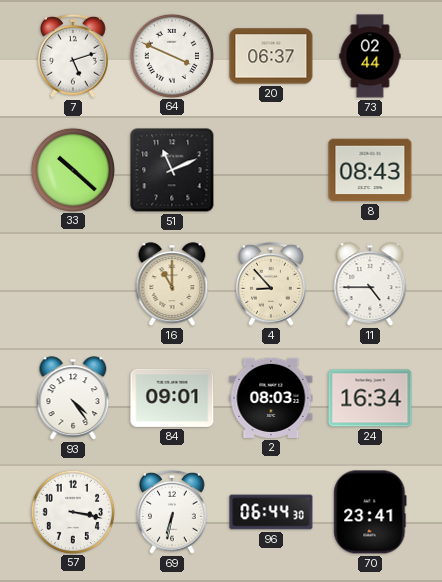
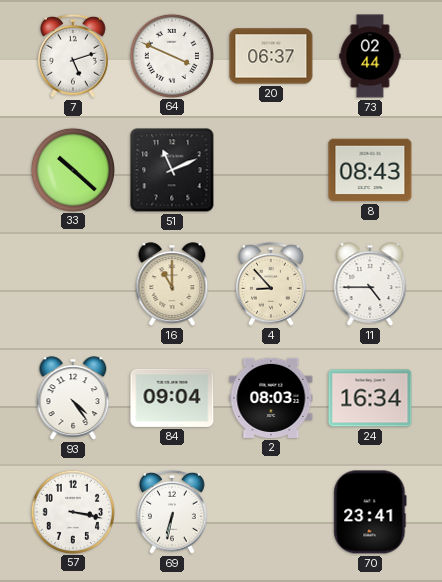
84: 09:01 -> 09:04 (172, 398)
96: 06:44 -> none (271, 512)
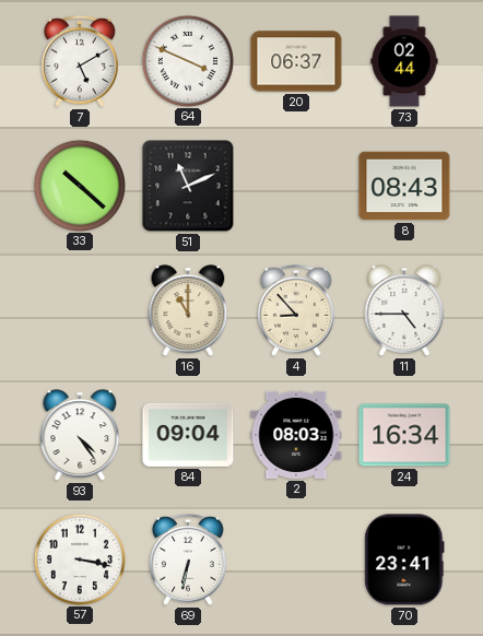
7: 5:12 -> 5:10 (81, 61)
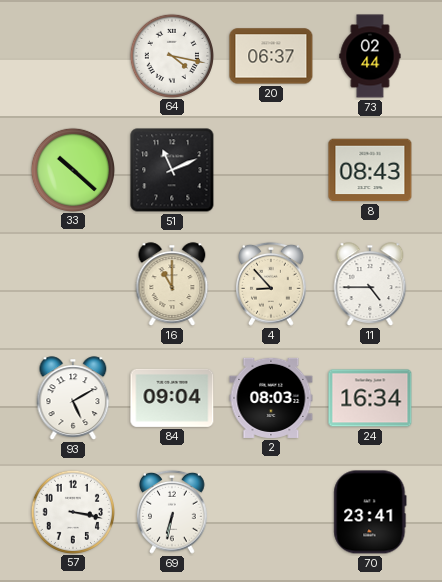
7: 5:10 -> none (81, 61)
64: 3:49 -> 4:17 (171, 55)
93: 4:24 -> 5:10 (73, 398)
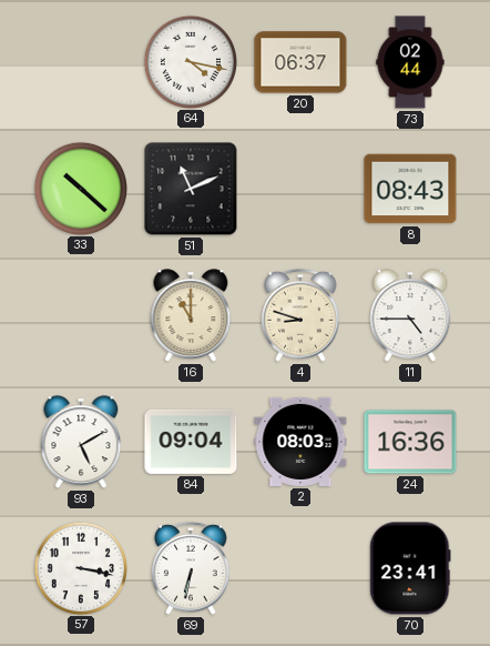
4: 8:53 -> 8:48 (302, 315)
24: 16:34 -> 16:36 (410, 442)
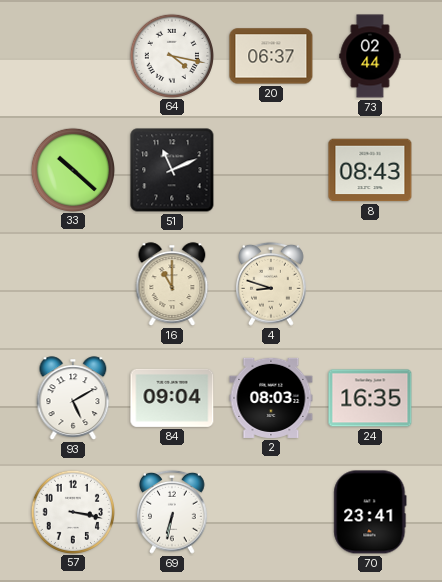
11: 4:45 -> none (410, 315)
24: 16:36 -> 16:35 (370, 398)
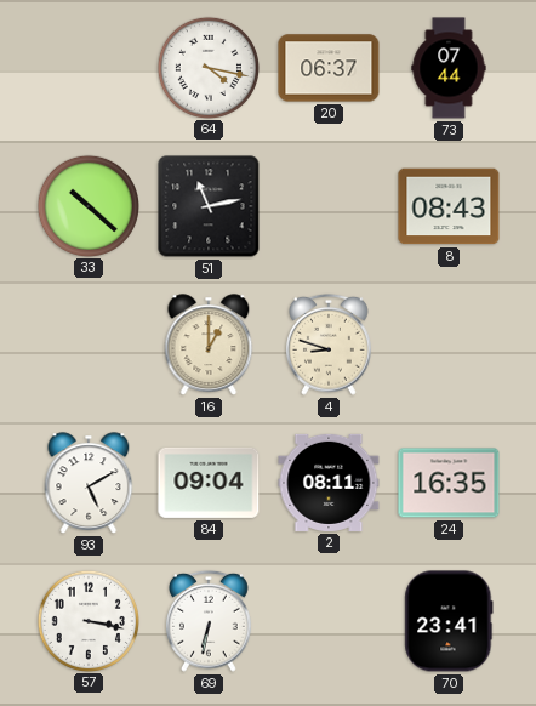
73: 02:44 -> 07:44 (449, 68)
51: 11:11 -> 11:13 (209, 206)
16: 11:00 -> 1:00 (209, 345)
2: 08:03 -> 08:11 (329, 483)
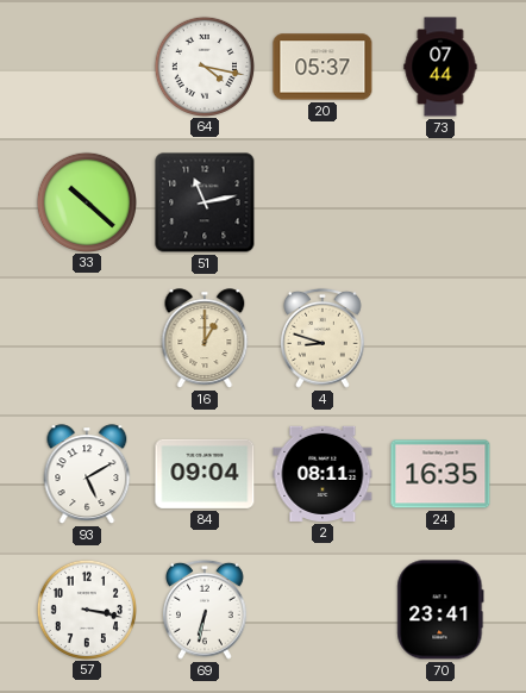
20: 06:37 -> 05:37 (323, 67)
8: 08:43 -> none (449, 206)
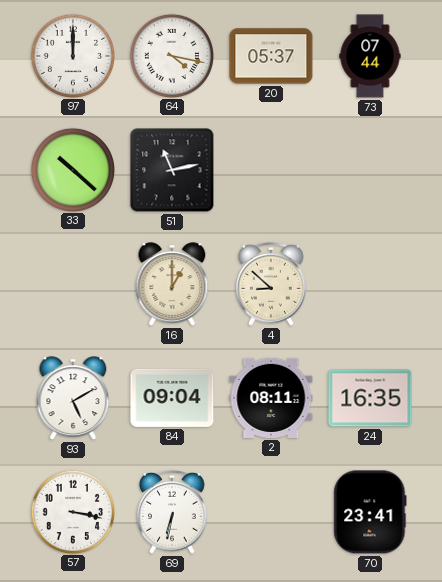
97: none -> 12:00 (72, 55)
4: 8:48 -> 8:52 (272, 284)
